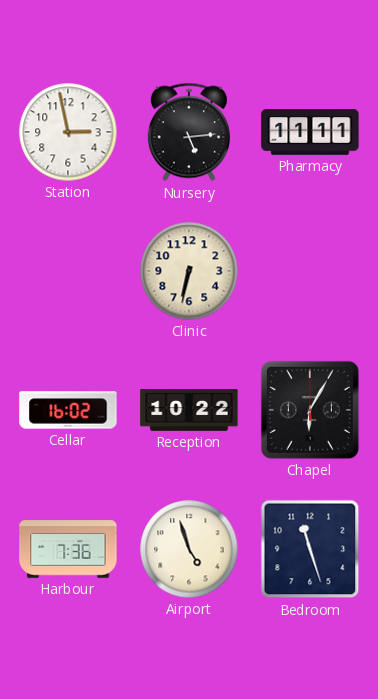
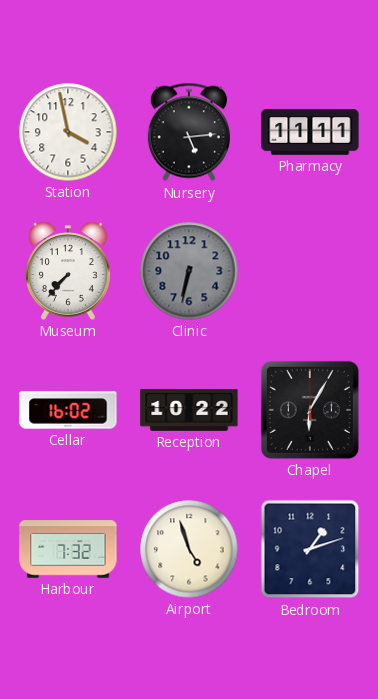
Station: 2:58 -> 3:58 (68, 132)
Museum: none -> 7:37 (68, 271)
Clinic dial: cream -> grey (189, 271)
Harbour: 7:36 -> 7:32 (68, 549)
Bedroom: 11:27 -> 1:12 (310, 549)
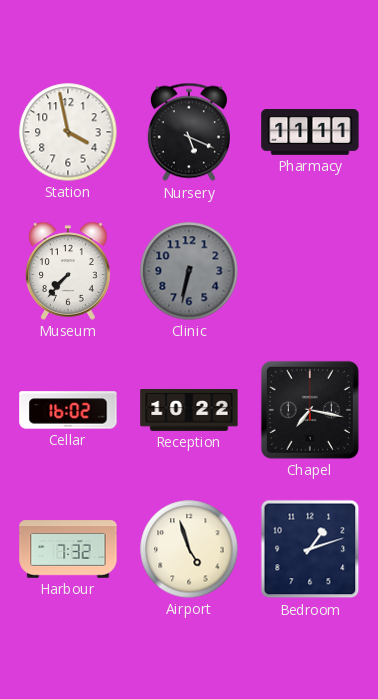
Nursery: 5:14 -> 5:19 (189, 132)
Chapel: 6:05 -> 7:17 (310, 410)
